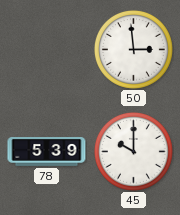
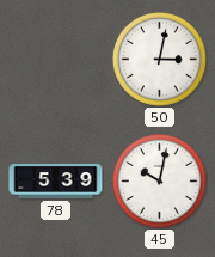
50: 2:59 -> 3:02 (159, 59)
45: 10:00 -> 10:02 (159, 180)
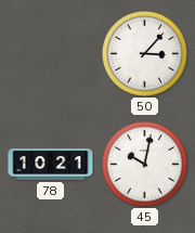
50: 3:02 -> 3:07 (144, 53)
78: 5:39 -> 10:21 (51, 165)
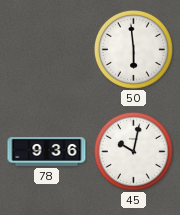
50: 3:07 -> 5:59 (133, 49)
78: 10:21 -> 9:36 (47, 152)
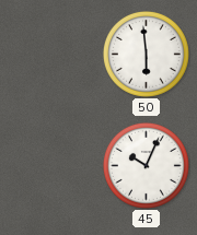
78: 9:36 -> none (47, 152)
45: 10:02 -> 10:04 (146, 165)
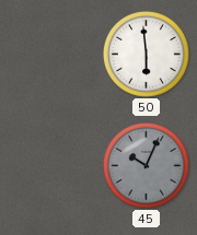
45 dial: white -> grey (146, 165)
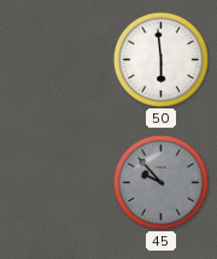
45: 10:04 -> 9:53 (160, 182)
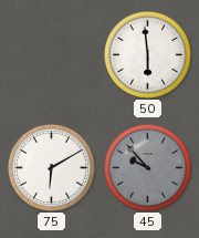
75: none -> 6:10 (51, 167)
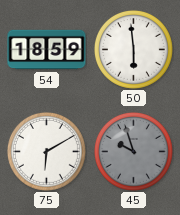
54: none -> 18:59 (47, 50)
45: 9:53 -> 9:57 (133, 151)
